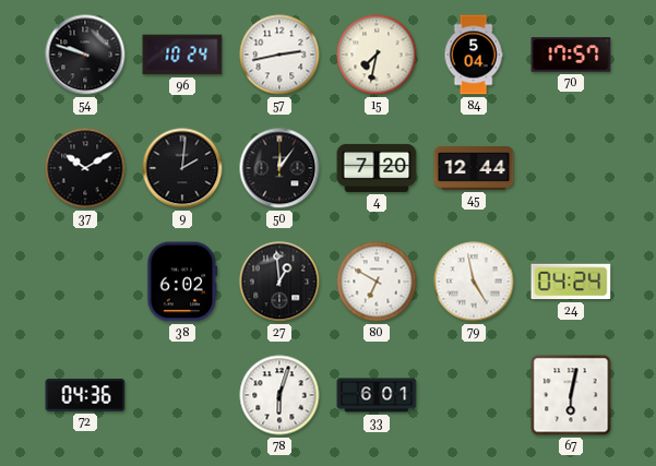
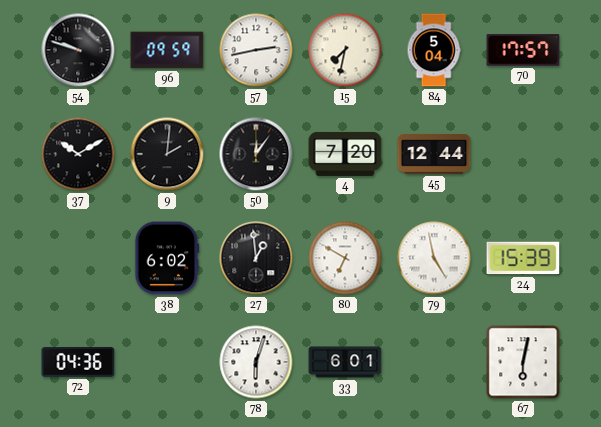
96: 10:24 -> 09:59 (167, 50)
24: 04:24 -> 15:39 (523, 258)
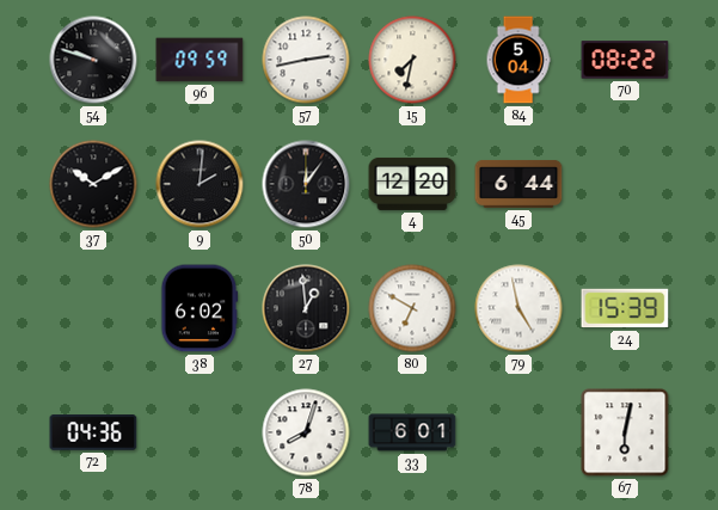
70: 17:57 -> 08:22 (625, 60)
4: 7:20 -> 12:20 (412, 184)
45: 12:44 -> 6:44 (518, 184)
78: 6:03 -> 8:03 (306, 432)
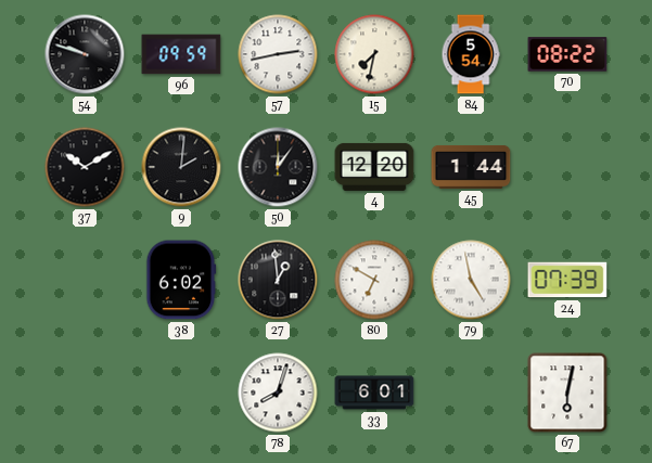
84: 5:04 -> 5:54 (471, 54)
45: 6:44 -> 1:44 (471, 167)
24: 15:39 -> 07:39 (567, 280)
72: 04:36 -> none (93, 432)
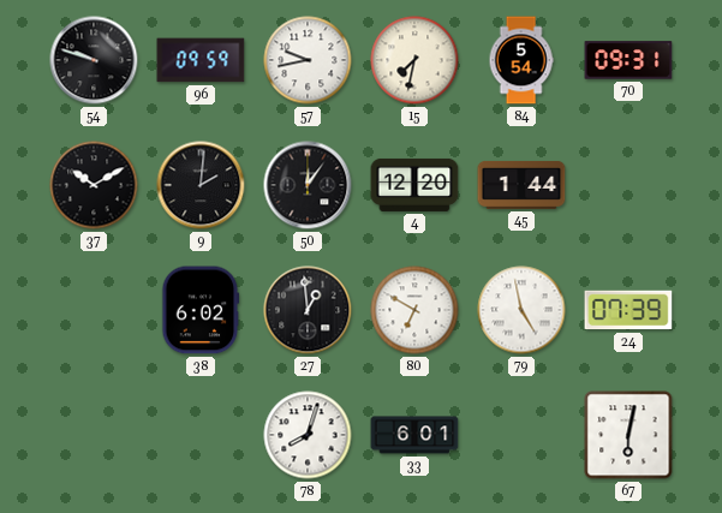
57: 2:43 -> 9:43 (308, 60)
70: 08:22 -> 09:31 (628, 60)
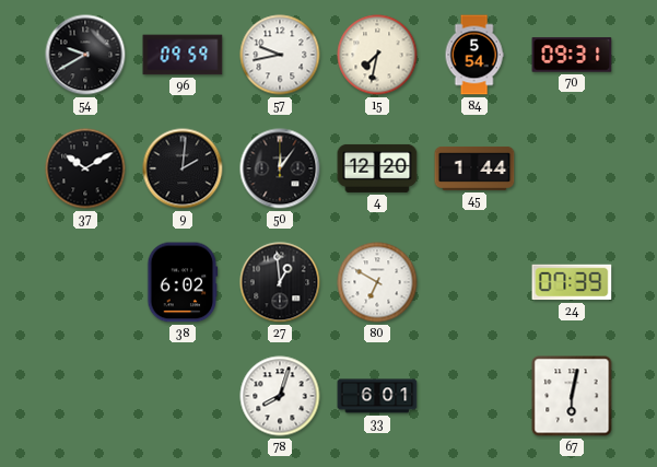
54: 9:48 -> 9:40 (85, 55)
79: 4:58 -> none (521, 310)
